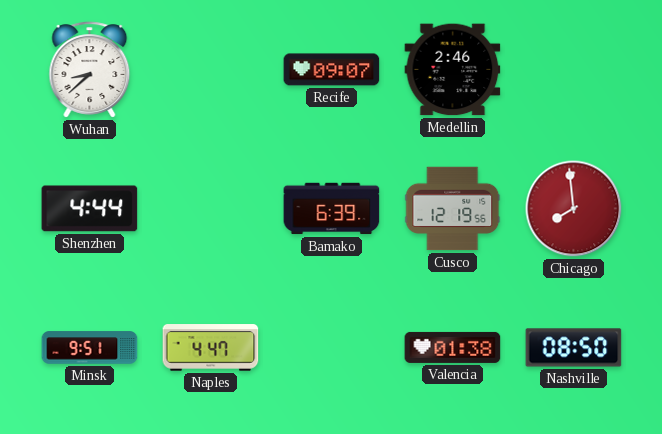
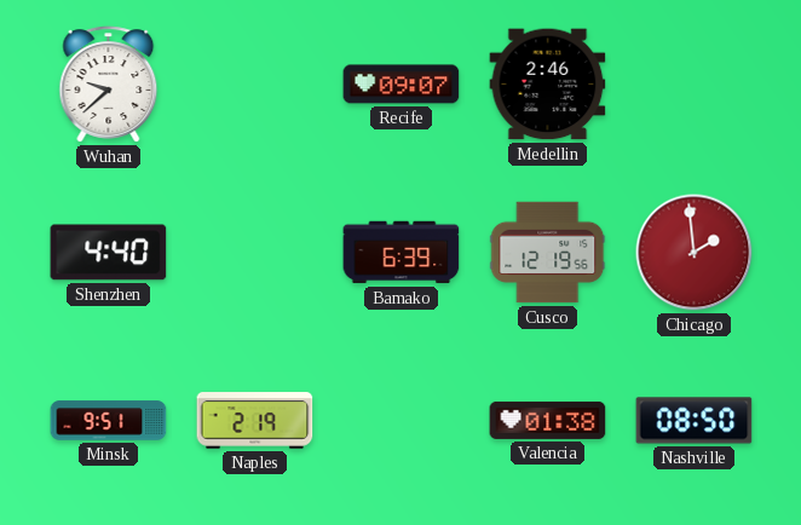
Wuhan: 8:38 -> 9:38 (109, 85)
Shenzhen: 4:44 -> 4:40 (109, 253)
Chicago: 7:59 -> 1:59 (695, 253)
Naples: 4:47 -> 2:19 (255, 421)
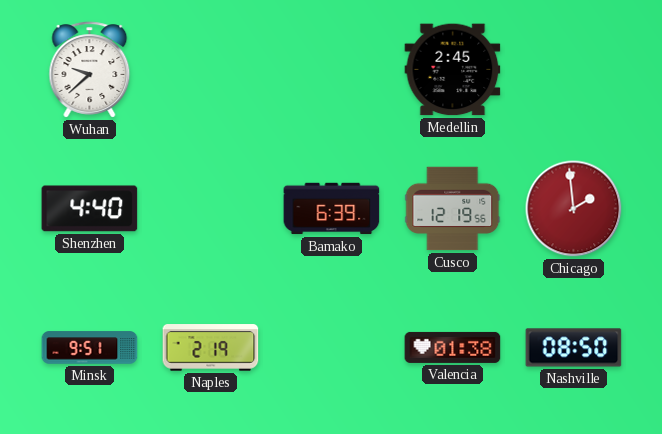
Recife: 09:07 -> none (402, 85)
Medellin: 2:46 -> 2:45 (453, 70)
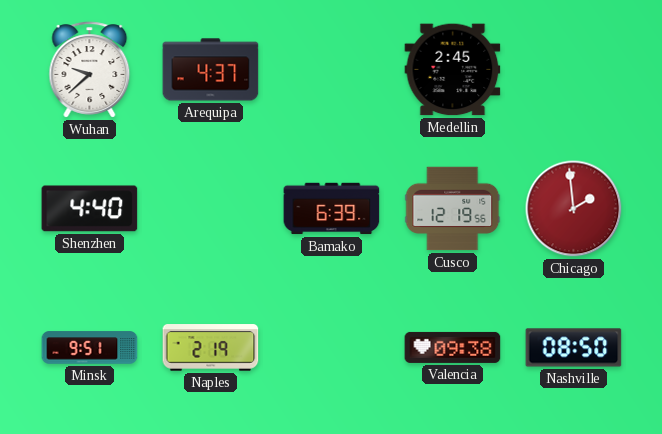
Arequipa: none -> 4:37 (211, 70)
Valencia: 01:38 -> 09:38 (453, 347)
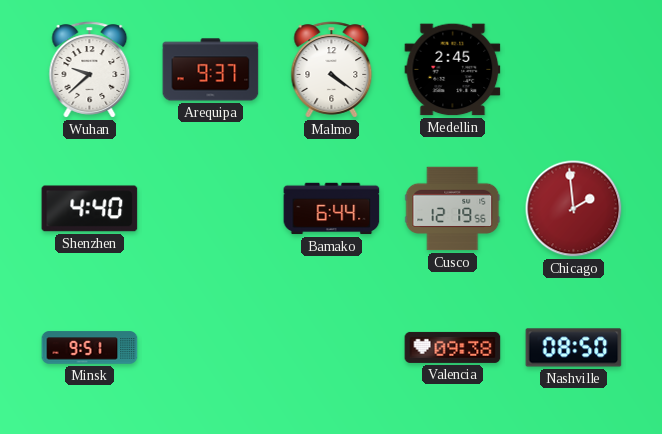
Arequipa: 4:37 -> 9:37 (211, 70)
Malmo: none -> 4:21 (332, 70)
Bamako: 6:39 -> 6:44 (332, 209)
Naples: 2:19 -> none (211, 348)
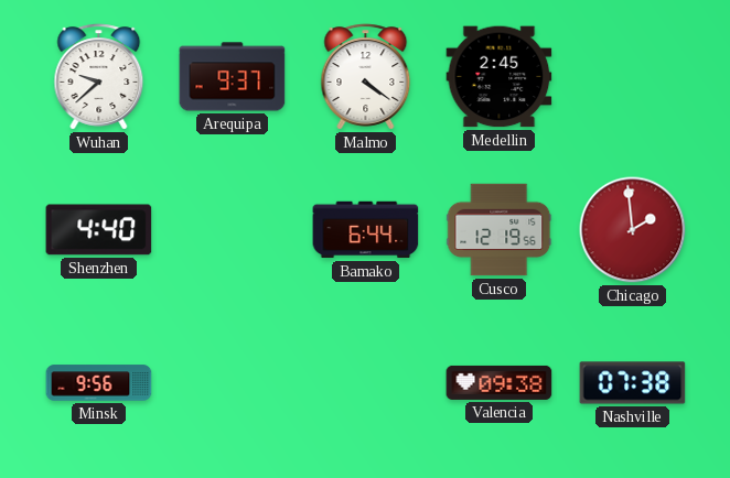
Minsk: 9:51 -> 9:56 (99, 383)
Nashville: 08:50 -> 07:38 (633, 383)
